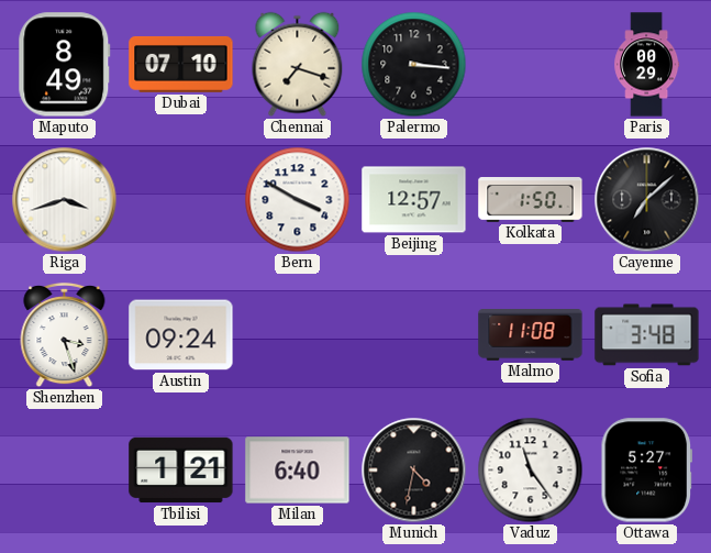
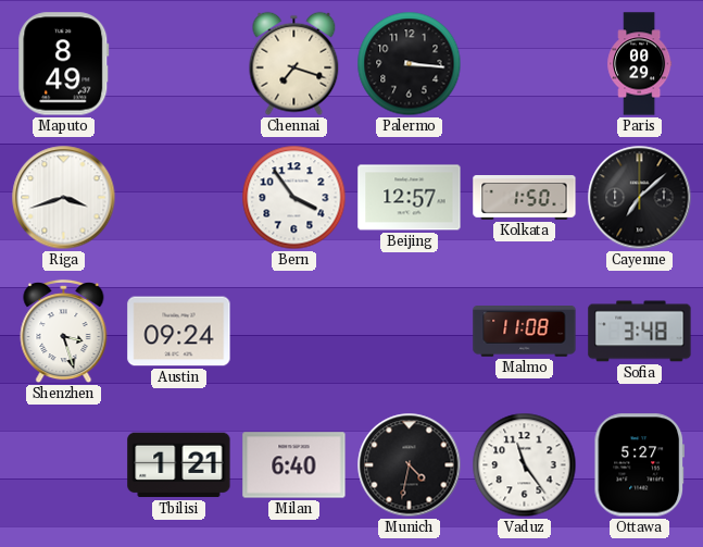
Dubai: 07:10 -> none (181, 64)
Bern: 3:50 -> 3:54 (294, 198)
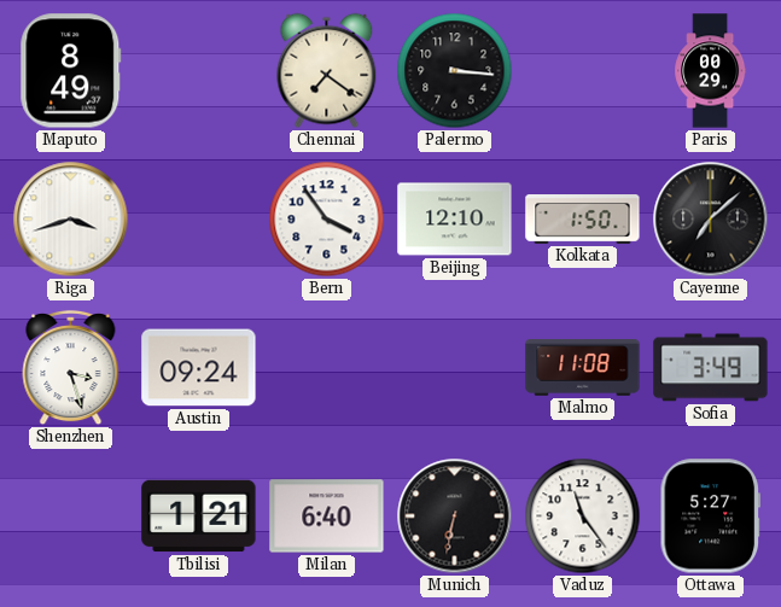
Chennai: 7:18 -> 7:21 (327, 71)
Beijing: 12:57 -> 12:10 (455, 220)
Sofia: 3:48 -> 3:49 (711, 368)
Munich: 4:32 -> 6:32 (455, 516)
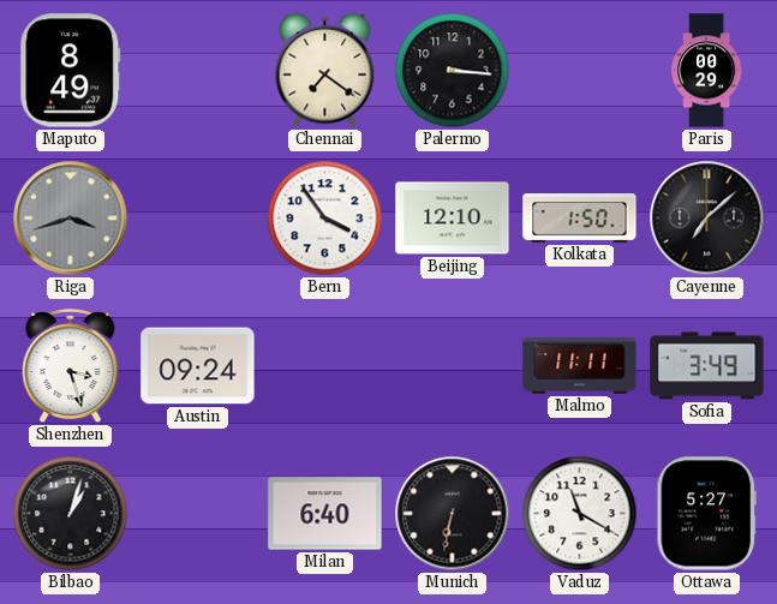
Riga dial: white -> grey (71, 219)
Malmo: 11:08 -> 11:11 (580, 366)
Bilbao: none -> 1:03 (71, 514)
Tbilisi: 1:21 -> none (199, 516)
Vaduz: 11:24 -> 11:20 (580, 514)
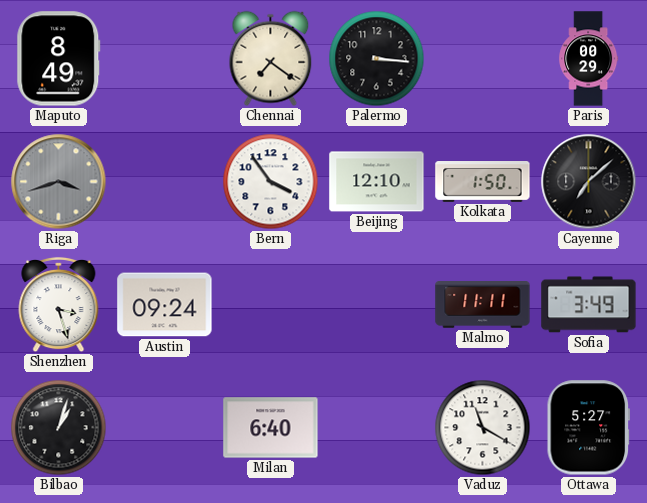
Munich: 6:32 -> none (453, 514)
